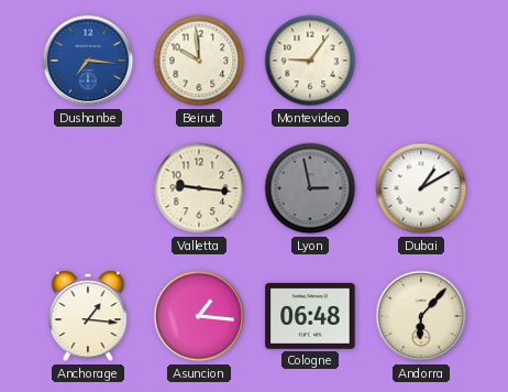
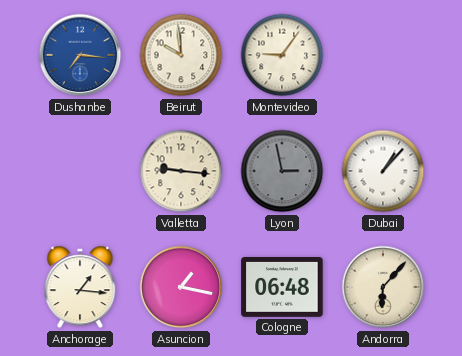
Dubai: 1:10 -> 1:07 (383, 171)
Asuncion: 1:16 -> 1:17 (181, 287)
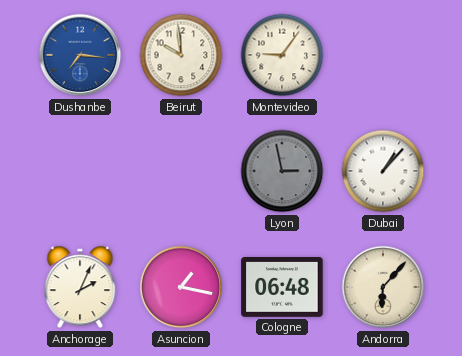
Valletta: 9:16 -> none (181, 171)
Anchorage: 1:16 -> 2:04 (80, 287)
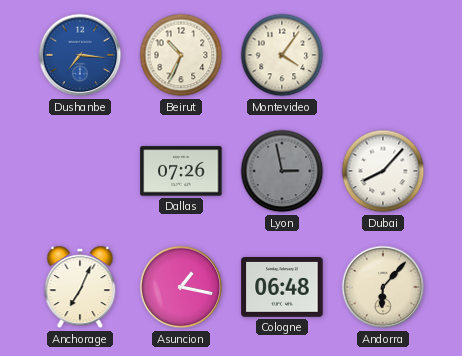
Beirut: 9:59 -> 10:34 (181, 55)
Montevideo: 9:06 -> 4:06 (282, 55)
Dallas: none -> 07:26 (181, 171)
Dubai: 1:07 -> 8:07 (383, 171)
Anchorage: 2:04 -> 7:04 (80, 287)
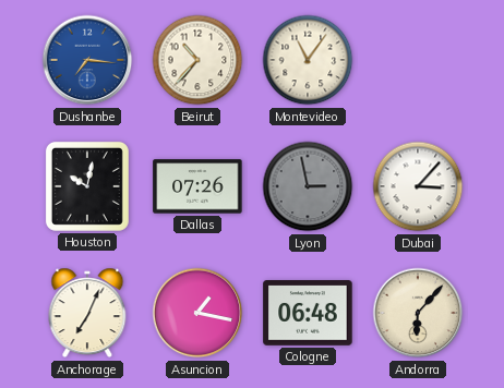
Beirut: 10:34 -> 10:37 (197, 60)
Montevideo: 4:06 -> 11:06 (308, 60)
Houston: none -> 10:02 (87, 186)
Dubai: 8:07 -> 3:07 (418, 186)
